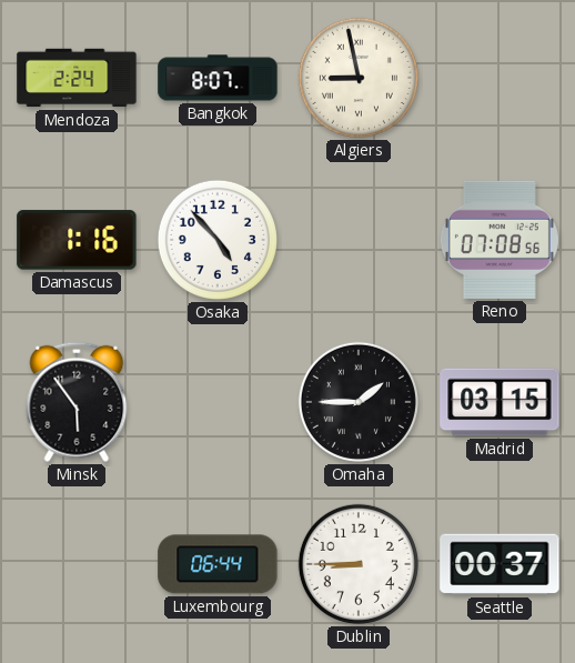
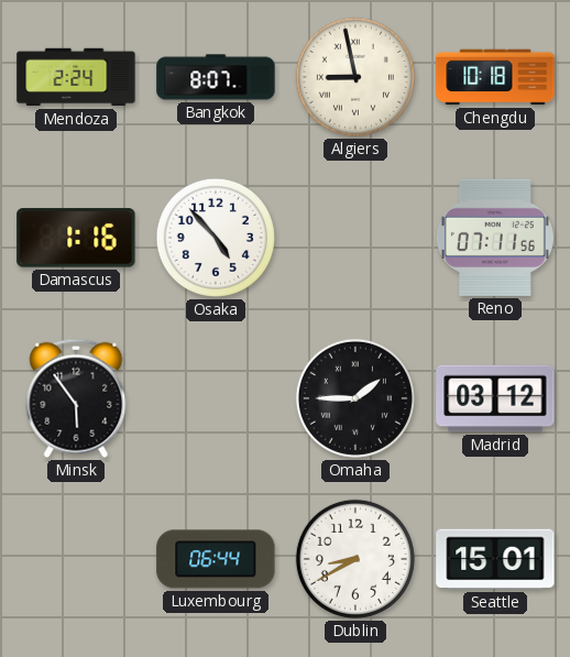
Chengdu: none -> 10:18 (495, 77)
Reno: 07:08 -> 07:11 (495, 238)
Madrid: 03:15 -> 03:12 (495, 398)
Dublin: 8:45 -> 8:40 (355, 559)
Seattle: 00:37 -> 15:01 (495, 559)
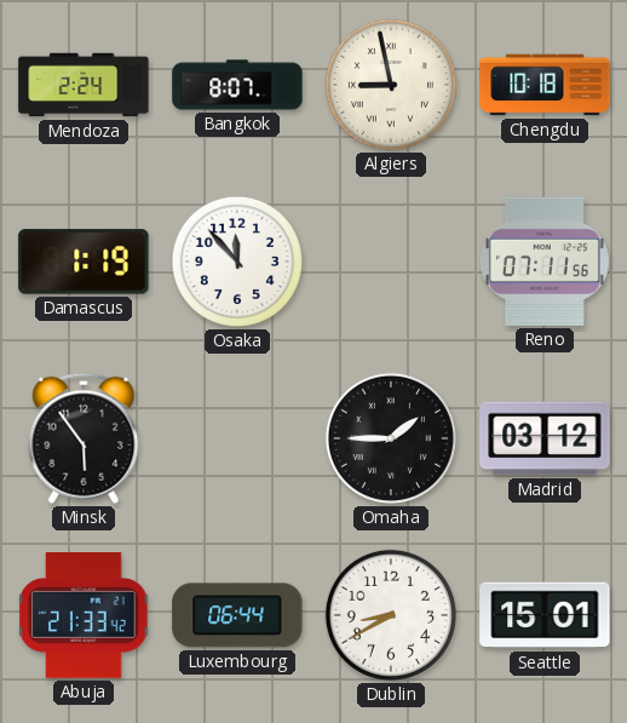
Damascus: 1:16 -> 1:19 (84, 262)
Osaka: 4:53 -> 11:53 (237, 262)
Abuja: none -> 21:33 (84, 616)
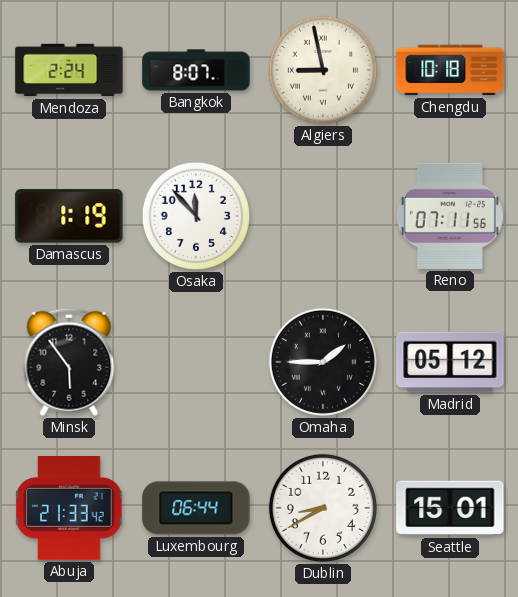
Madrid: 03:12 -> 05:12 (450, 362)
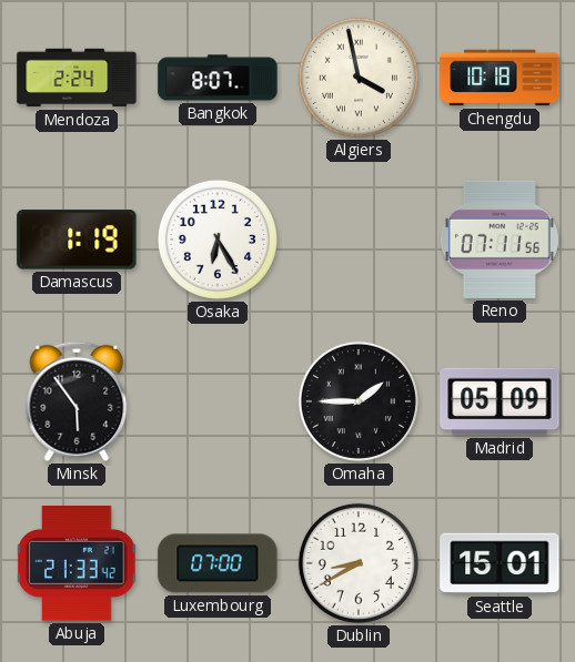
Algiers: 8:58 -> 3:58 (359, 78)
Osaka: 11:53 -> 6:25 (218, 240)
Madrid: 05:12 -> 05:09 (500, 401)
Luxembourg: 06:44 -> 07:00 (218, 563)
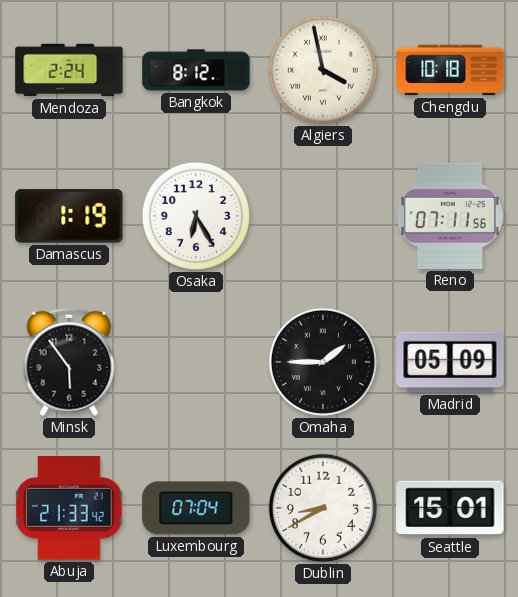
Bangkok: 8:07 -> 8:12 (196, 70)
Luxembourg: 07:00 -> 07:04 (196, 508)
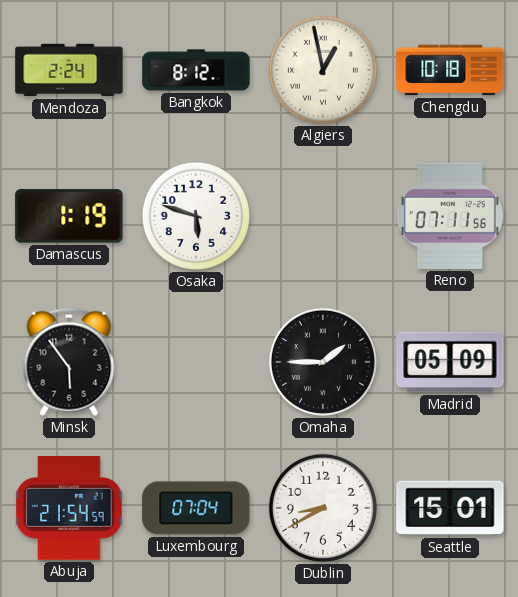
Algiers: 3:58 -> 12:58 (323, 70)
Osaka: 6:25 -> 5:48 (196, 216)
Abuja: 21:33 -> 21:54 (69, 509)
